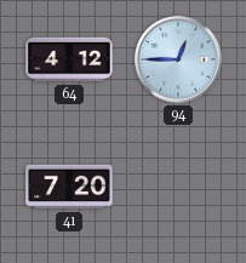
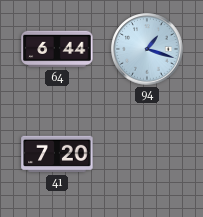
64: 4:12 -> 6:44 (57, 49)
94: 12:45 -> 1:18 (147, 49)
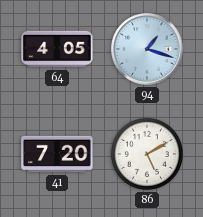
64: 6:44 -> 4:05 (57, 49)
86: none -> 5:10 (147, 154)
